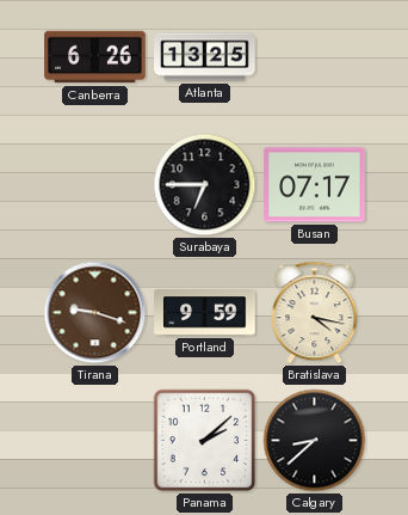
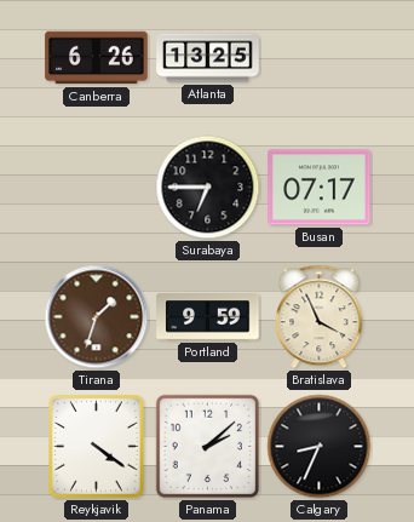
Tirana: 9:18 -> 1:33 (97, 317)
Bratislava: 4:17 -> 3:56 (320, 317)
Reykjavik: none -> 4:21 (97, 447)
Calgary: 8:38 -> 8:34 (320, 447)
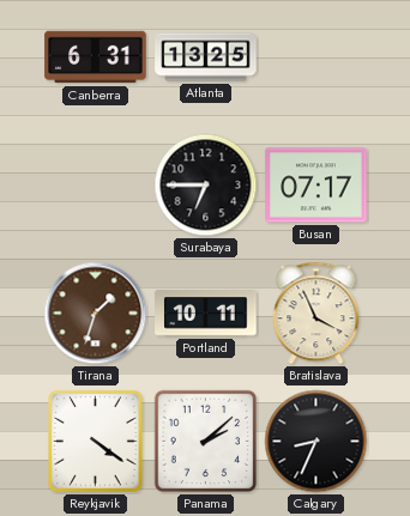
Canberra: 6:26 -> 6:31 (96, 57)
Portland: 9:59 -> 10:11 (206, 314)
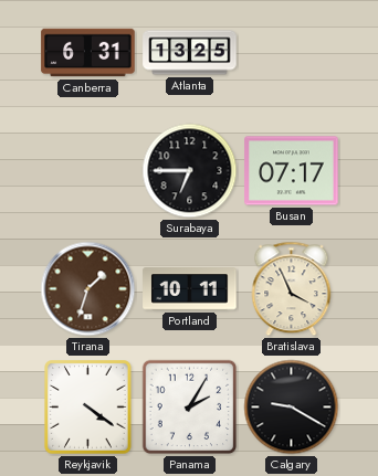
Panama: 2:08 -> 2:05 (190, 408)
Calgary: 8:34 -> 9:20 (292, 408)
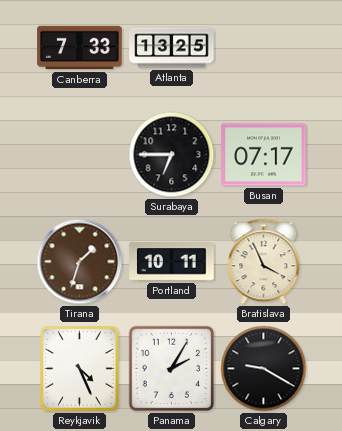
Canberra: 6:31 -> 7:33 (80, 48)
Reykjavik: 4:21 -> 4:26 (80, 369)
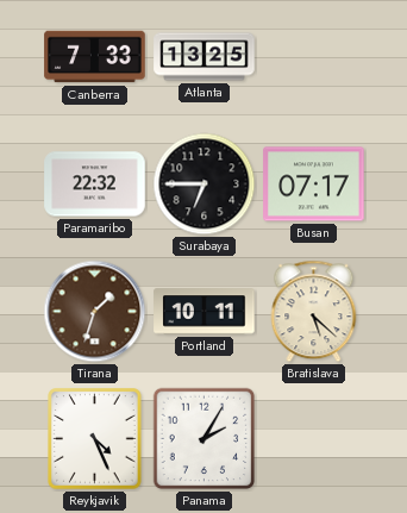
Paramaribo: none -> 22:32 (95, 184)
Bratislava: 3:56 -> 5:22 (314, 312)
Calgary: 9:20 -> none (264, 369)
